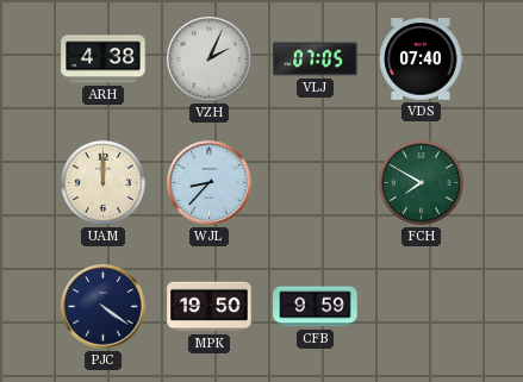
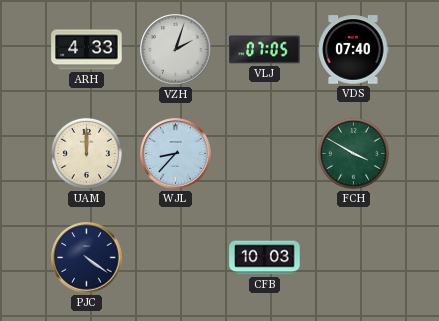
ARH: 4:38 -> 4:33 (87, 50)
VZH: 2:04 -> 2:03 (176, 50)
FCH: 7:50 -> 3:50 (353, 153)
MPK: 19:50 -> none (210, 307)
CFB: 9:59 -> 10:03 (265, 258)
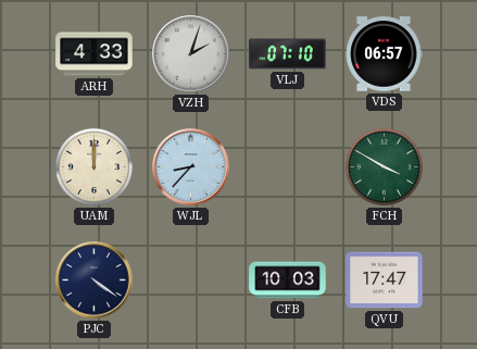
VLJ: 07:05 -> 07:10 (288, 54)
VDS: 07:40 -> 06:57 (384, 54)
QVU: none -> 17:47 (385, 281)
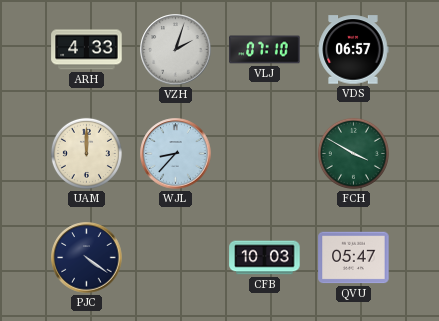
QVU: 17:47 -> 05:47 (354, 258)
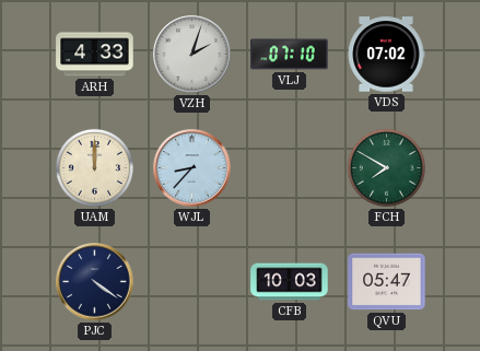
VDS: 06:57 -> 07:02 (386, 55)
FCH: 3:50 -> 7:50 (386, 167)
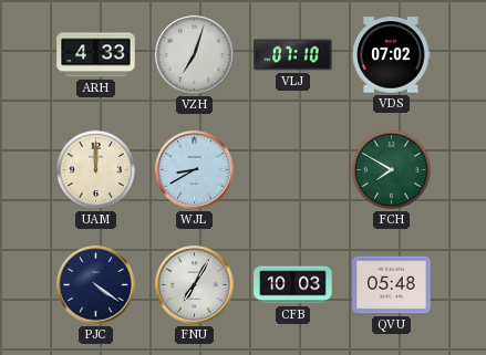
VZH: 2:03 -> 7:03 (195, 55)
WJL: 8:37 -> 8:40 (195, 170)
FNU: none -> 7:05 (195, 285)
QVU: 05:47 -> 05:48 (392, 285)
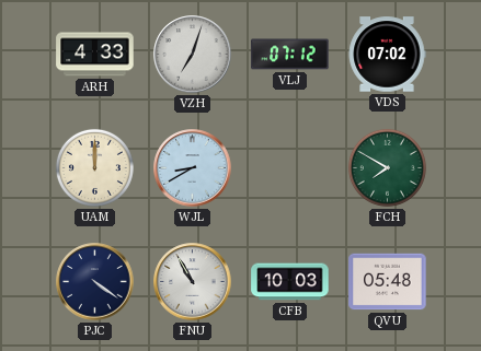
VLJ: 07:10 -> 07:12 (290, 55)
FNU: 7:05 -> 10:55 (193, 282)
